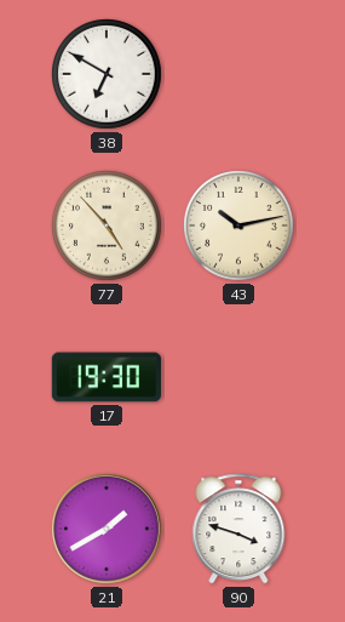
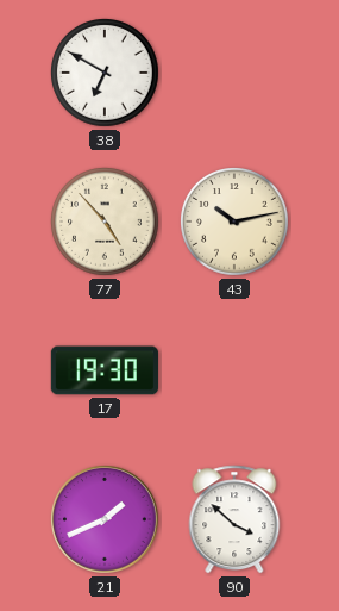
21: 1:40 -> 1:41 (106, 520)
90: 3:48 -> 3:52 (234, 519)
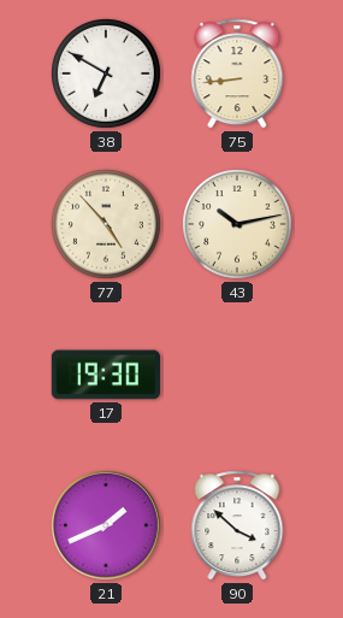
75: none -> 8:44 (237, 73)
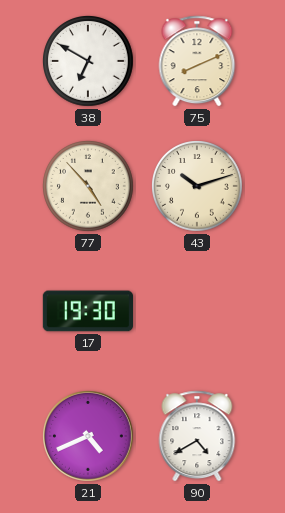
75: 8:44 -> 8:11 (197, 61)
43: 10:13 -> 10:12 (198, 187)
21: 1:41 -> 4:41 (89, 437)
90: 3:52 -> 4:40 (197, 436)
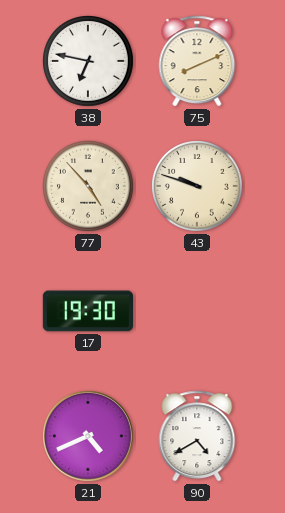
38: 6:50 -> 6:47 (89, 62)
43: 10:12 -> 9:48 (198, 187)
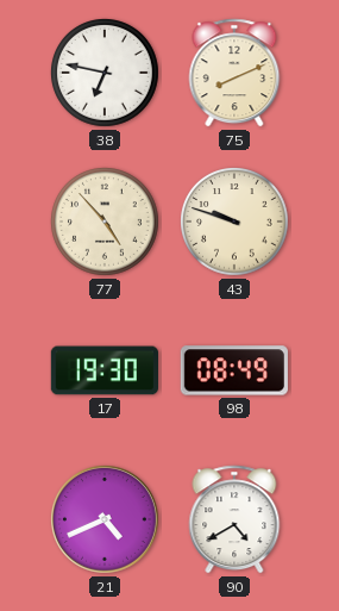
98: none -> 08:49 (234, 370)
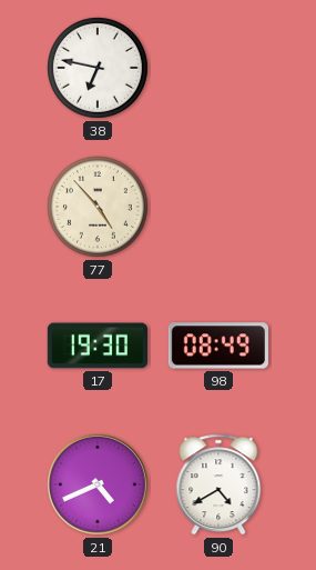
75: 8:11 -> none (234, 73)
43: 9:48 -> none (236, 223)
